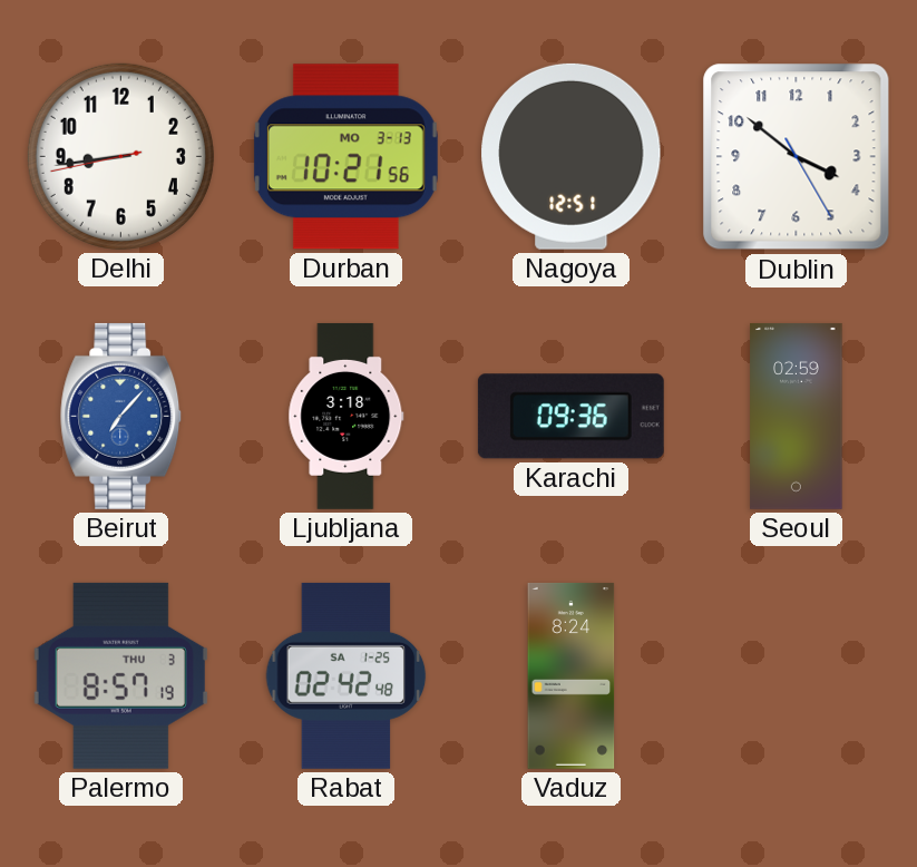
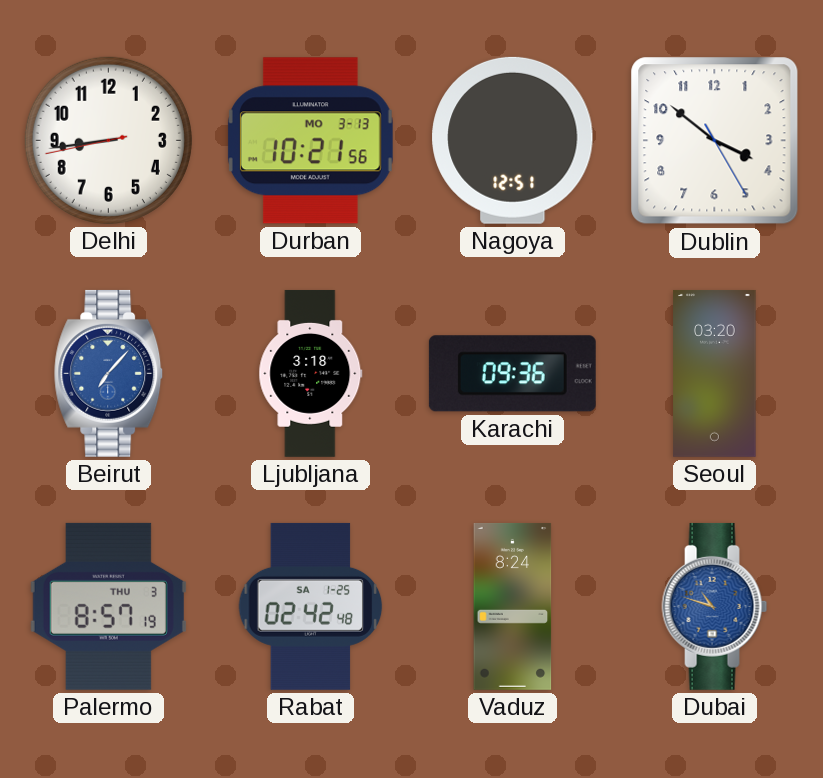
Seoul: 02:59 -> 03:20 (715, 373)
Dubai: none -> 10:48 (715, 606)
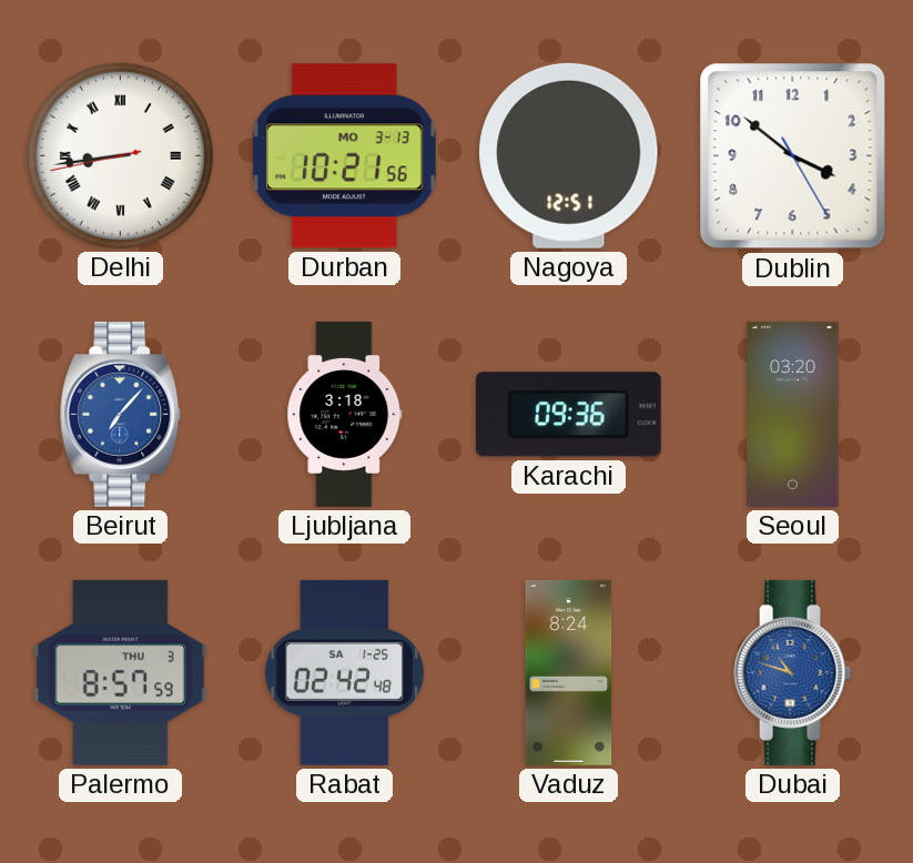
Delhi numerals: Arabic -> Roman (120, 155)
Palermo: 8:57:19 -> 8:57:59 (120, 672)
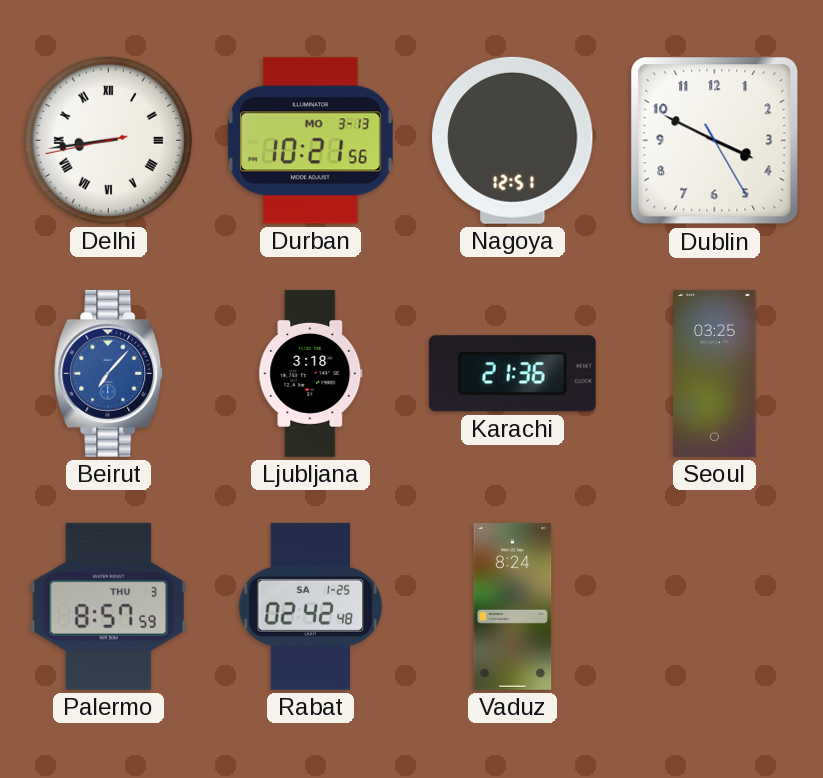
Dublin: 3:51 -> 3:49 (715, 141)
Karachi: 09:36 -> 21:36 (512, 374)
Seoul: 03:20 -> 03:25 (715, 373)
Dubai: 10:48 -> none (793, 672)
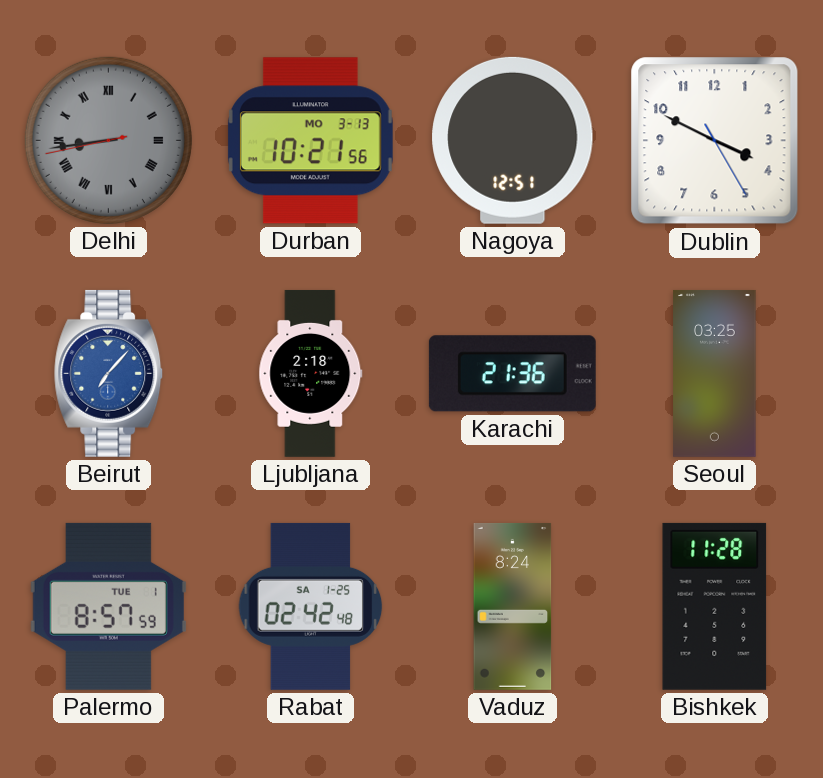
Delhi dial: white -> grey (108, 140)
Ljubljana: 3:18 -> 2:18 (311, 373)
Palermo date: THU 3 -> TUE 1 (108, 606)
Bishkek: none -> 11:28 (715, 606)
